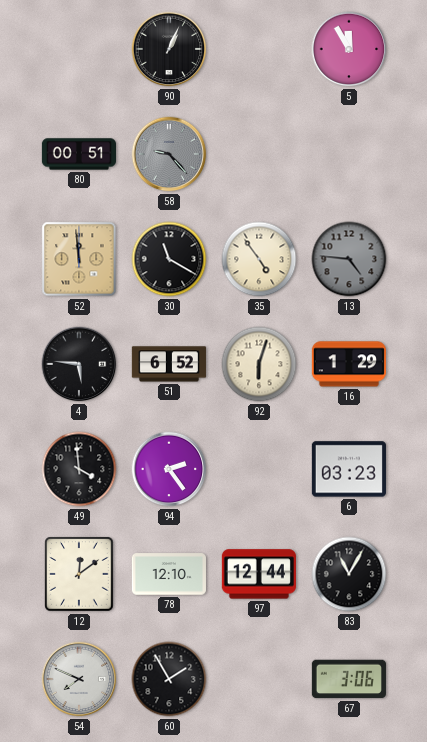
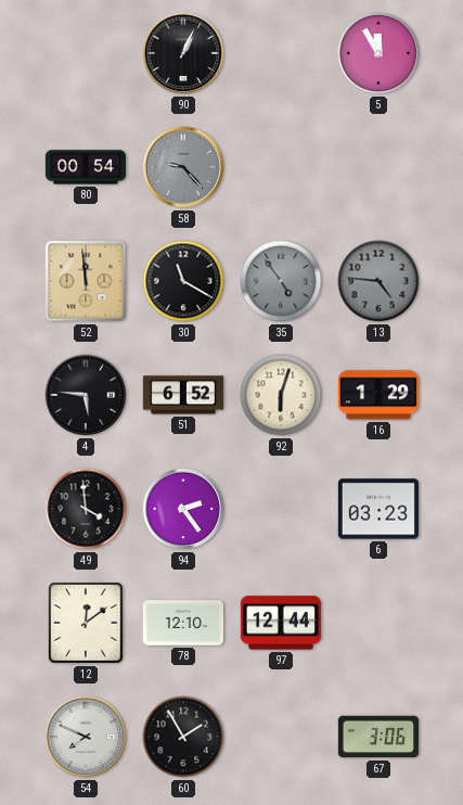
80: 00:51 -> 00:54 (85, 167)
35 dial: cream -> grey (281, 281)
83: 11:05 -> none (349, 574)
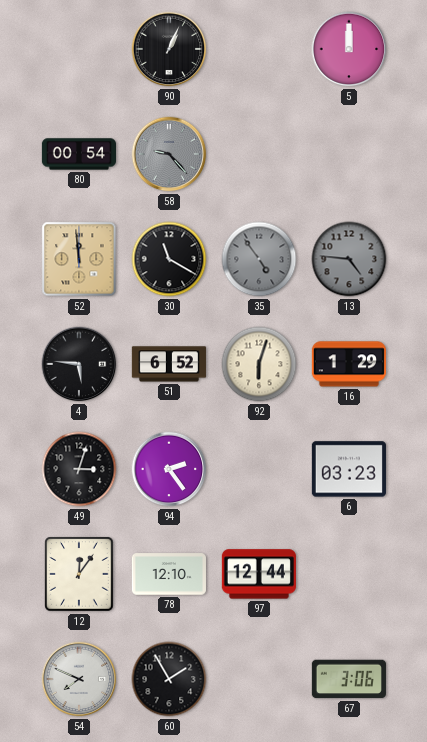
5: 11:55 -> 12:00 (349, 49)
49: 3:59 -> 3:03 (79, 469)
12: 12:09 -> 12:06 (79, 574)
